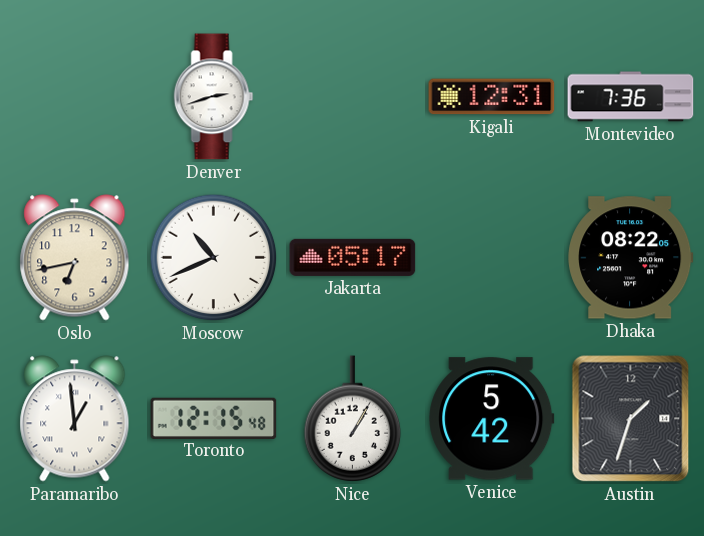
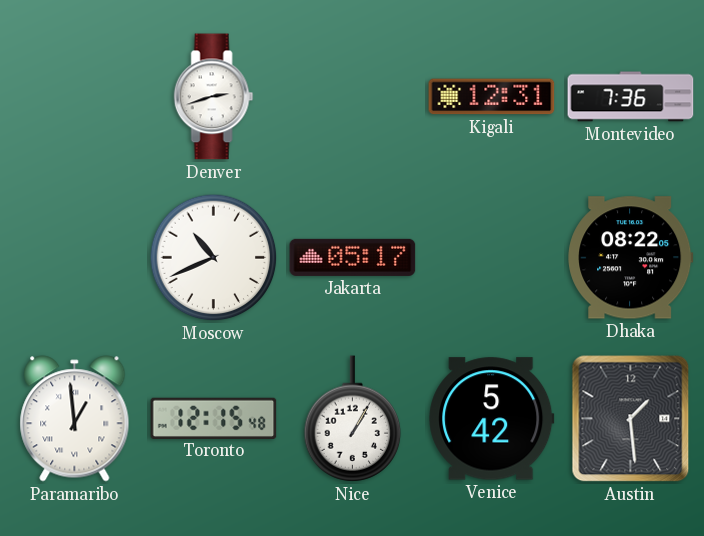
Oslo: 6:43 -> none (75, 258)
Austin: 1:33 -> 1:29 (631, 419)
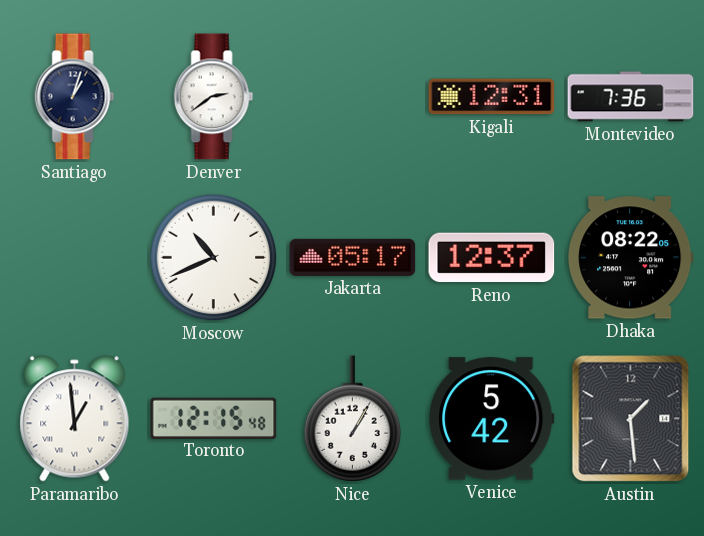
Santiago: none -> 1:03 (75, 97)
Denver: 2:42 -> 2:39 (214, 97)
Reno: none -> 12:37 (492, 258)
